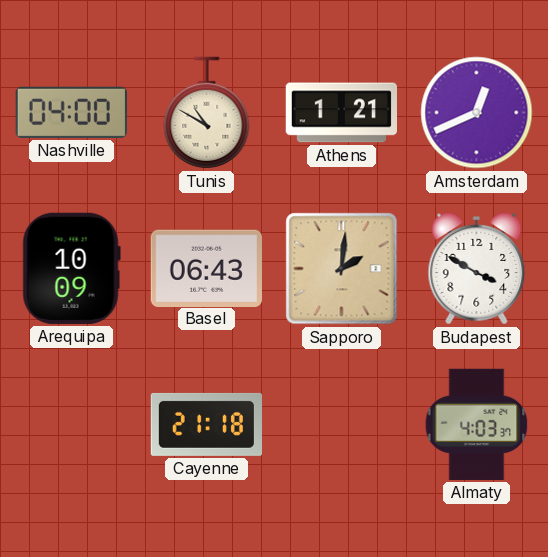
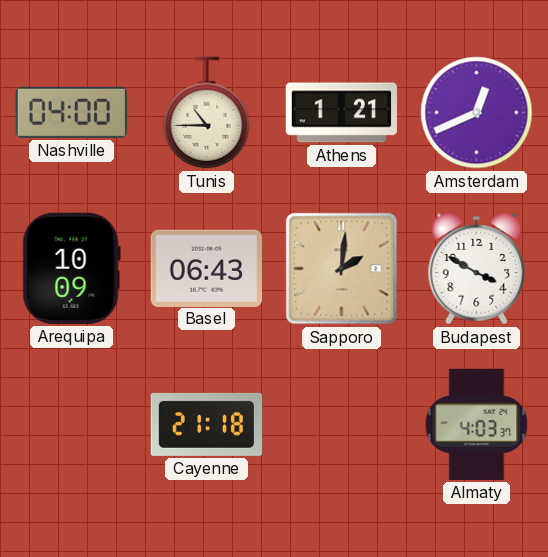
Tunis: 10:50 -> 10:45 (207, 113)
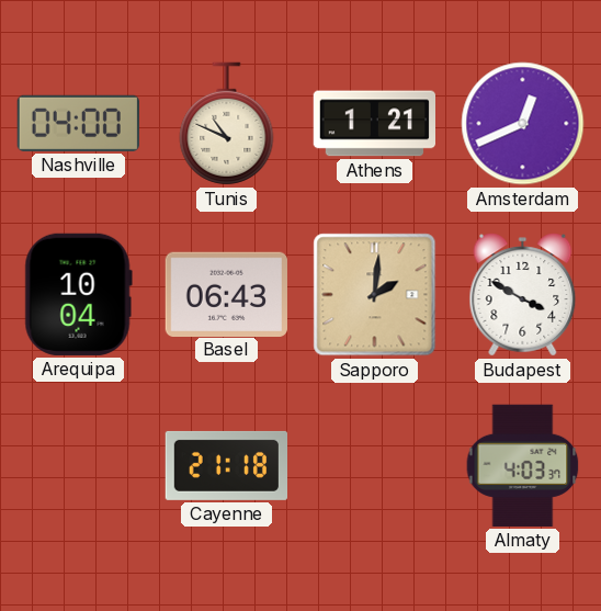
Tunis: 10:45 -> 10:49 (227, 124)
Arequipa: 10:09 -> 10:04 (78, 294)
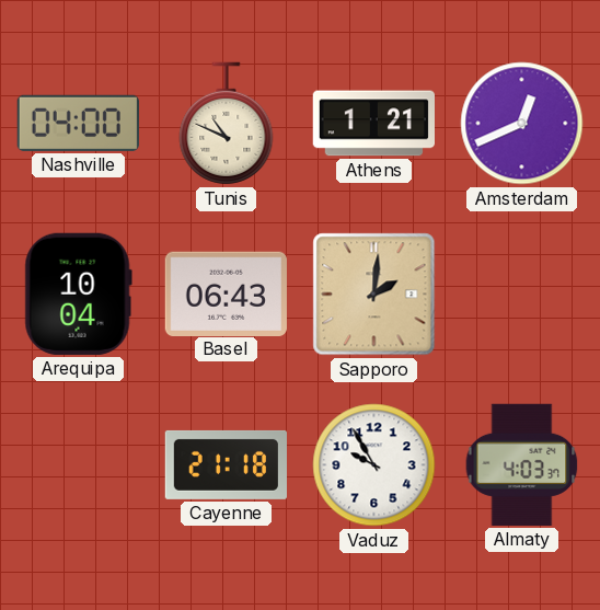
Budapest: 3:50 -> none (523, 295)
Vaduz: none -> 9:55 (374, 465)
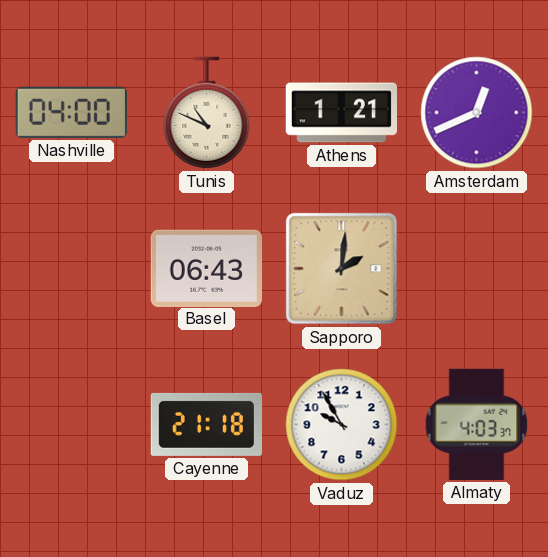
Arequipa: 10:04 -> none (78, 294)
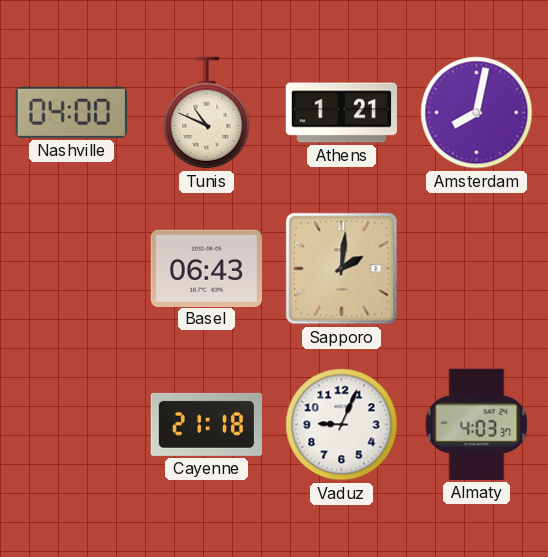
Amsterdam: 12:41 -> 8:02 (477, 113)
Vaduz: 9:55 -> 9:04 (342, 425)
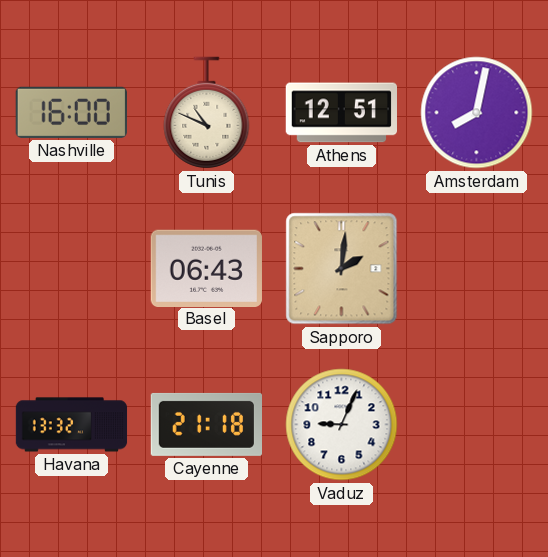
Nashville: 04:00 -> 16:00 (71, 112)
Athens: 1:21 -> 12:51 (341, 113)
Havana: none -> 13:32 (72, 425)
Almaty: 4:03 -> none (477, 424)
